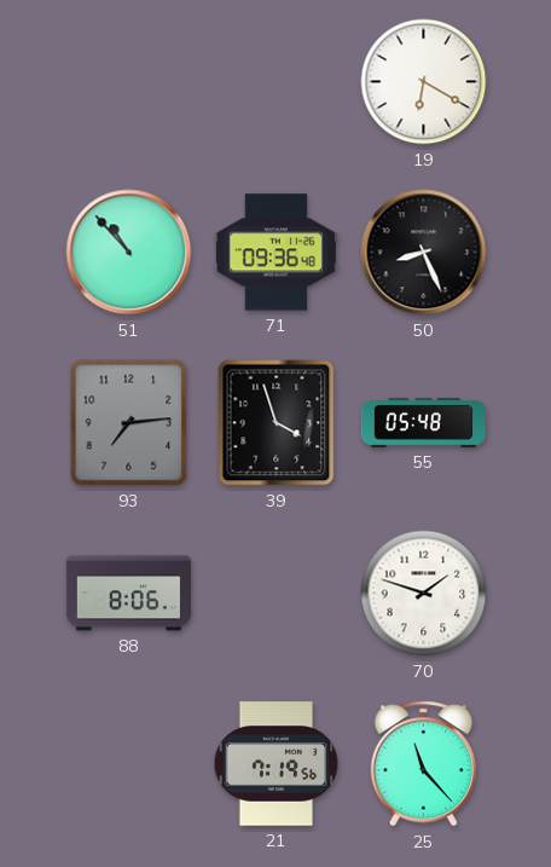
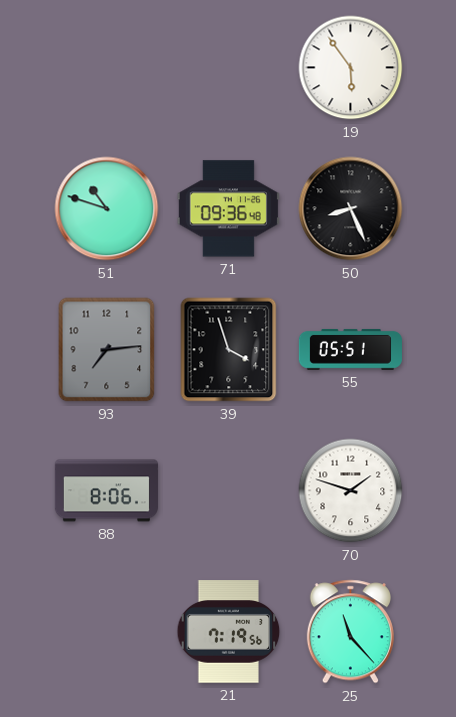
19: 6:20 -> 5:54 (351, 68)
51: 10:53 -> 10:48 (107, 209)
55: 05:48 -> 05:51 (350, 349)
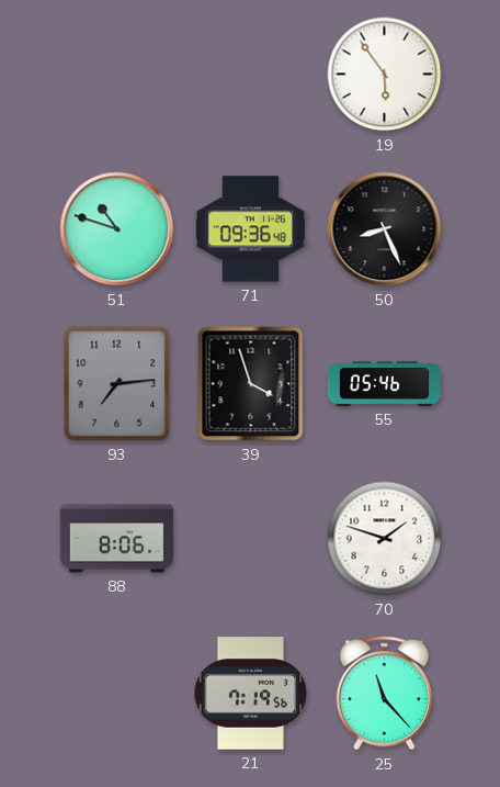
55: 05:51 -> 05:46 (384, 383)
